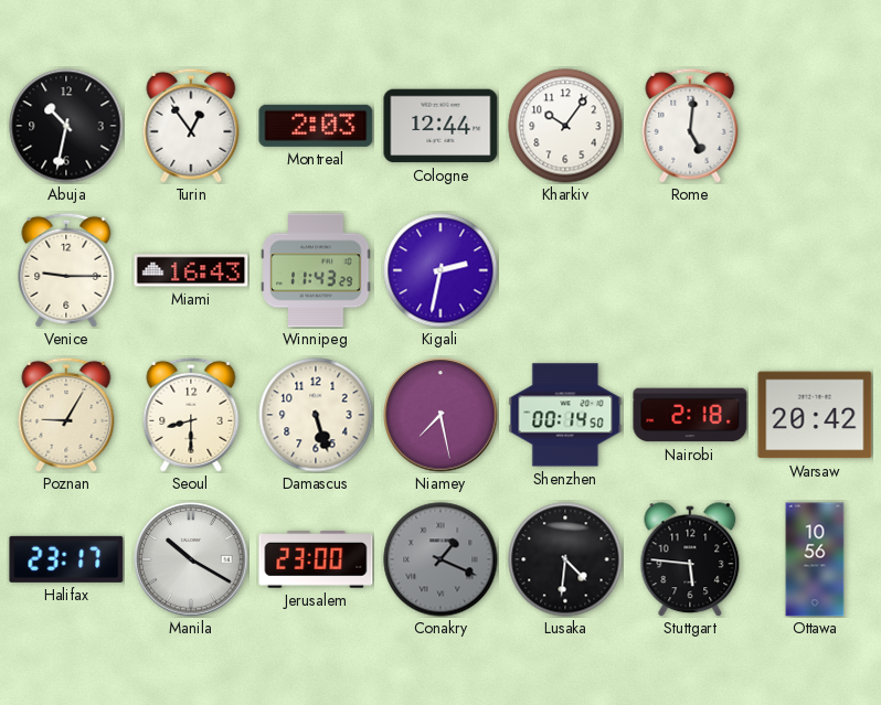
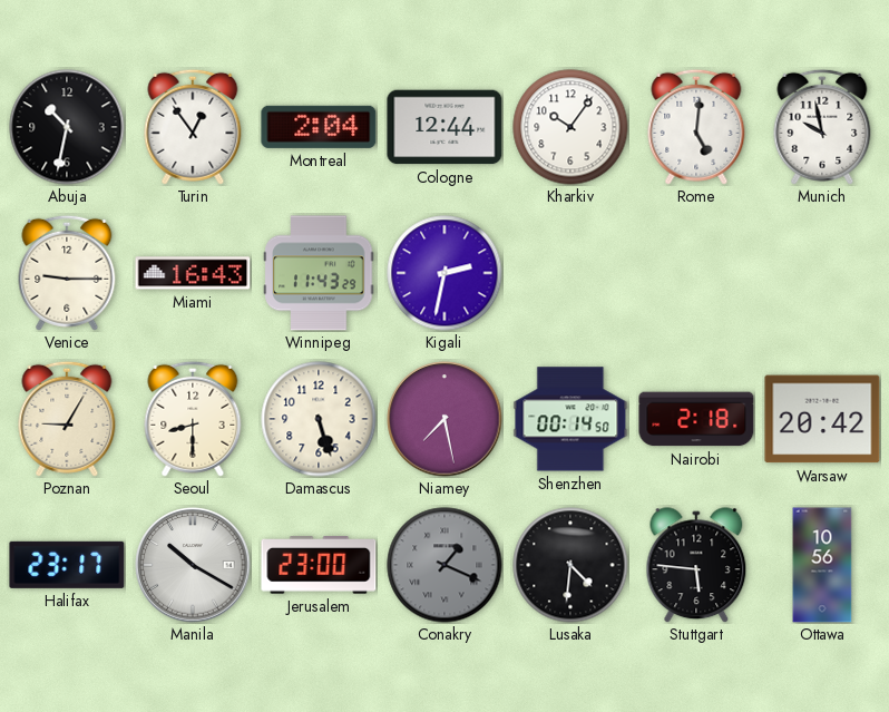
Montreal: 2:03 -> 2:04 (319, 127)
Munich: none -> 9:58 (822, 127)
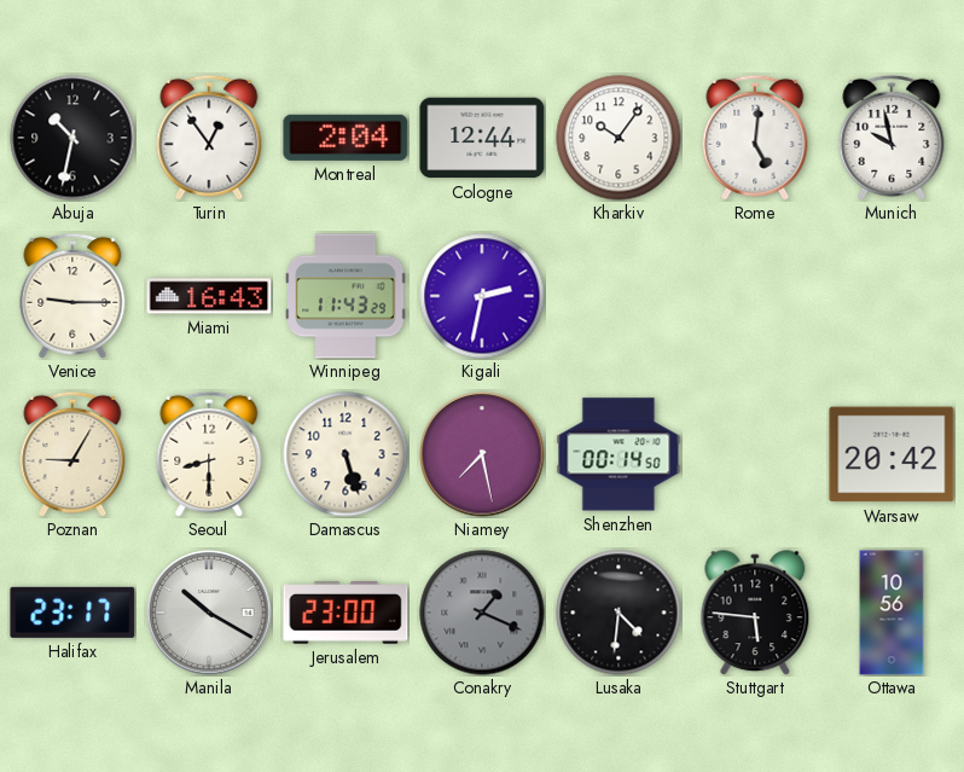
Nairobi: 2:18 -> none (696, 419)
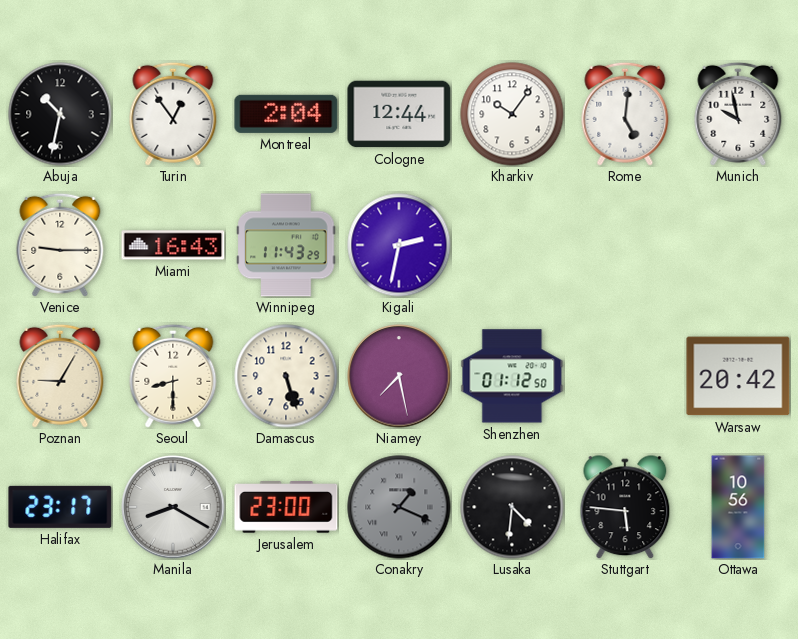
Shenzhen: 00:14 -> 01:12 (512, 376)
Manila: 10:20 -> 8:20 (173, 507)
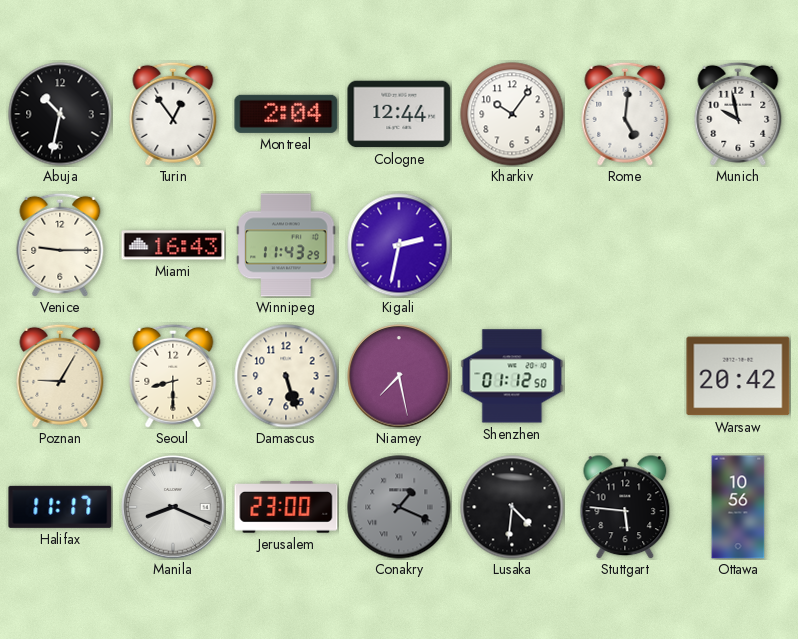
Halifax: 23:17 -> 11:17 (60, 507)
Manila: 8:20 -> 8:19 (173, 507)
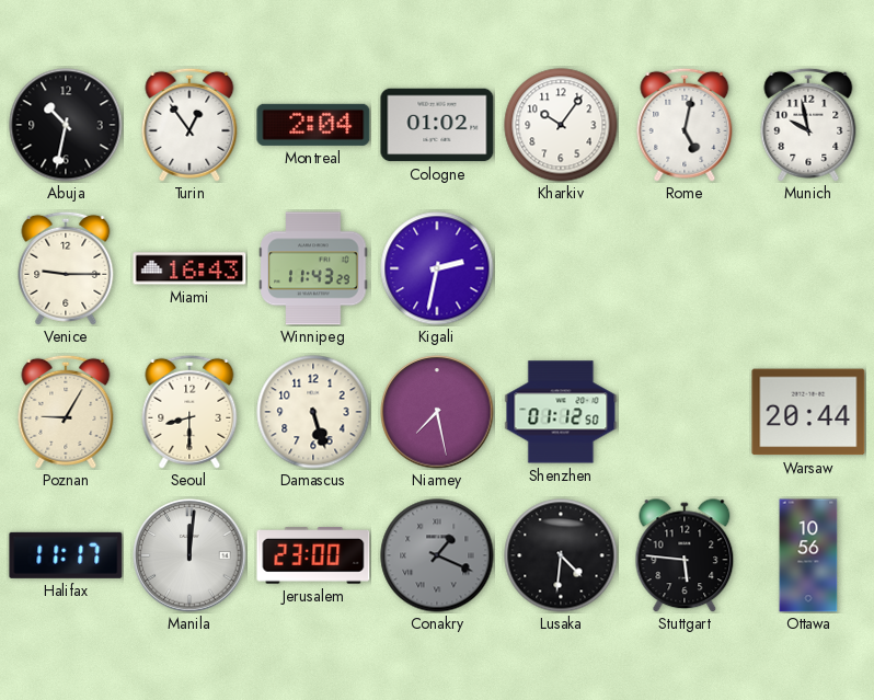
Cologne: 12:44 -> 01:02 (437, 125)
Rome: 5:01 -> 5:02 (685, 125)
Warsaw: 20:42 -> 20:44 (808, 412)
Manila: 8:19 -> 12:01 (189, 555)
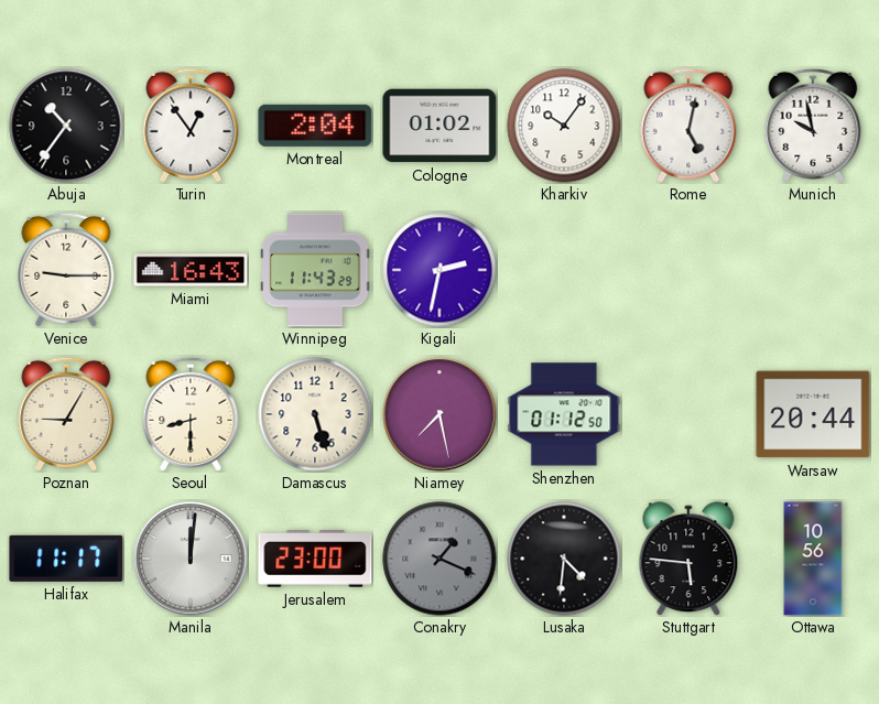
Abuja: 10:32 -> 10:36 (66, 126)
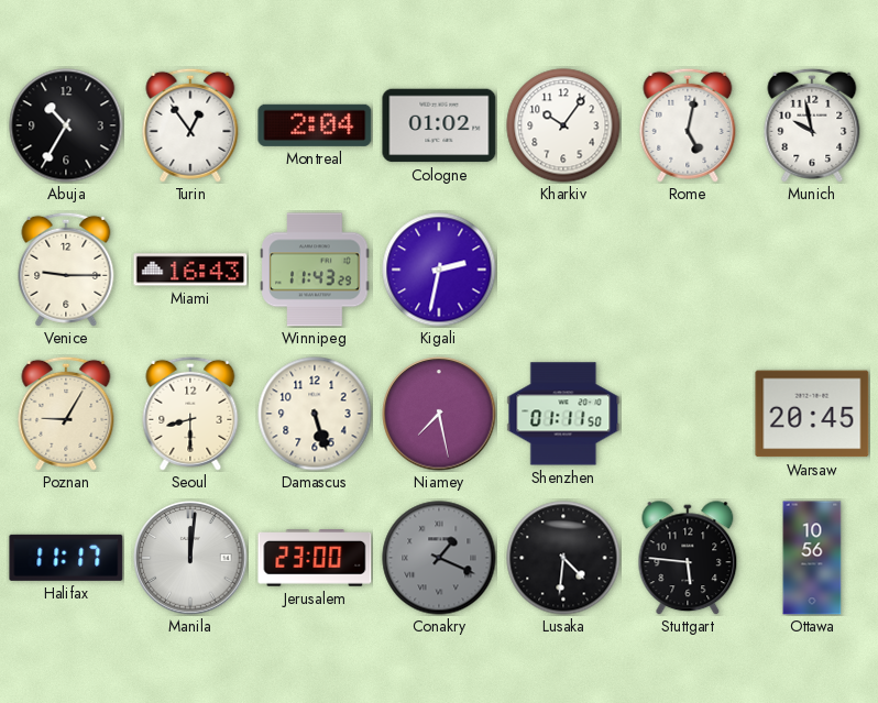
Abuja: 10:36 -> 10:35 (66, 125)
Shenzhen: 01:12 -> 01:11 (563, 414)
Warsaw: 20:44 -> 20:45 (812, 414)
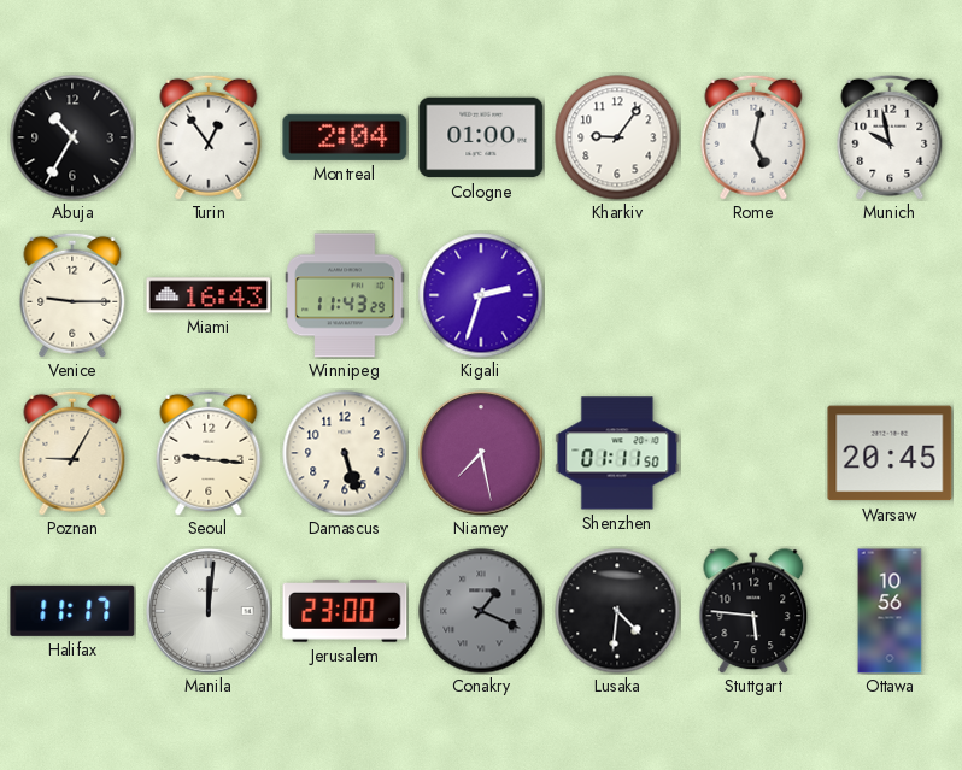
Cologne: 01:02 -> 01:00 (481, 137)
Kharkiv: 10:06 -> 9:06 (617, 137)
Kigali: 2:32 -> 2:33 (481, 295)
Seoul: 8:30 -> 9:16 (209, 453)
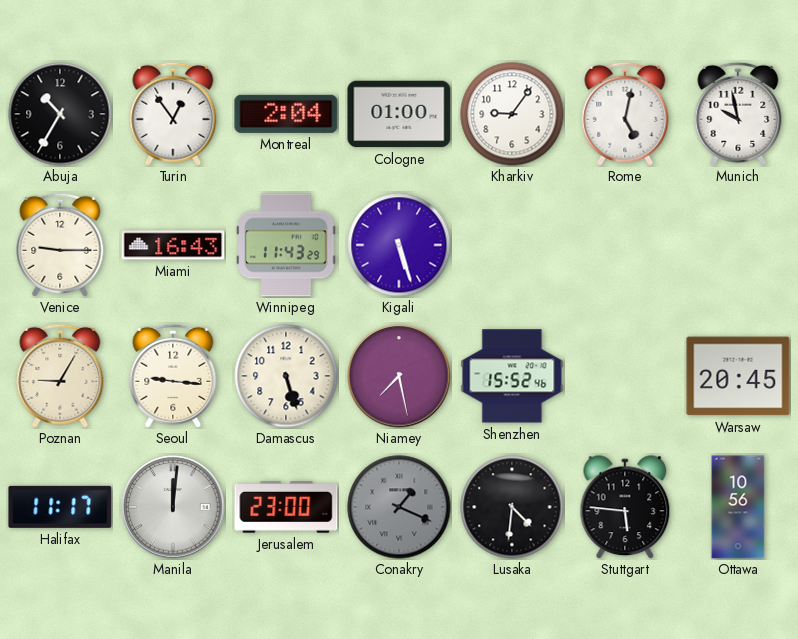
Kigali: 2:33 -> 5:27 (399, 245)
Shenzhen: 01:11 -> 15:52 (512, 376)
